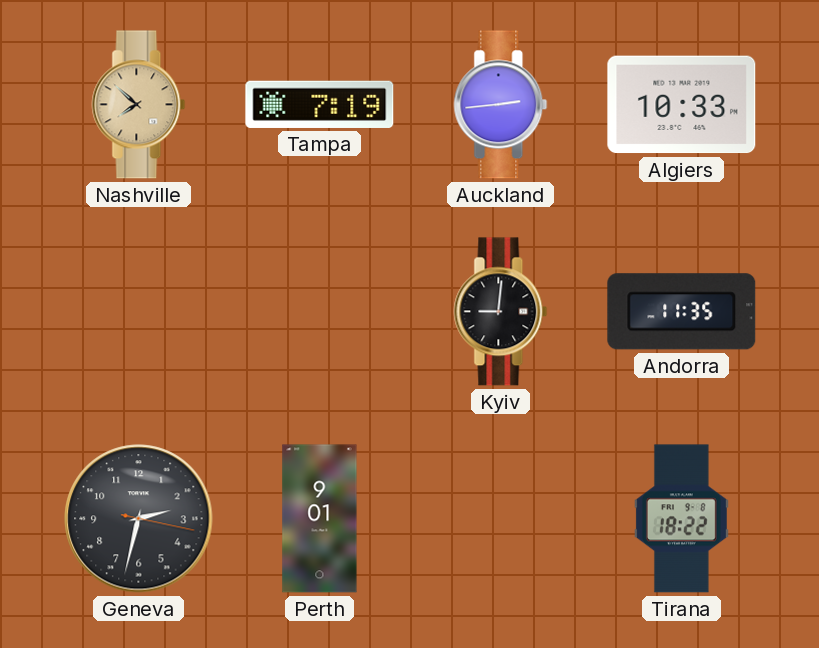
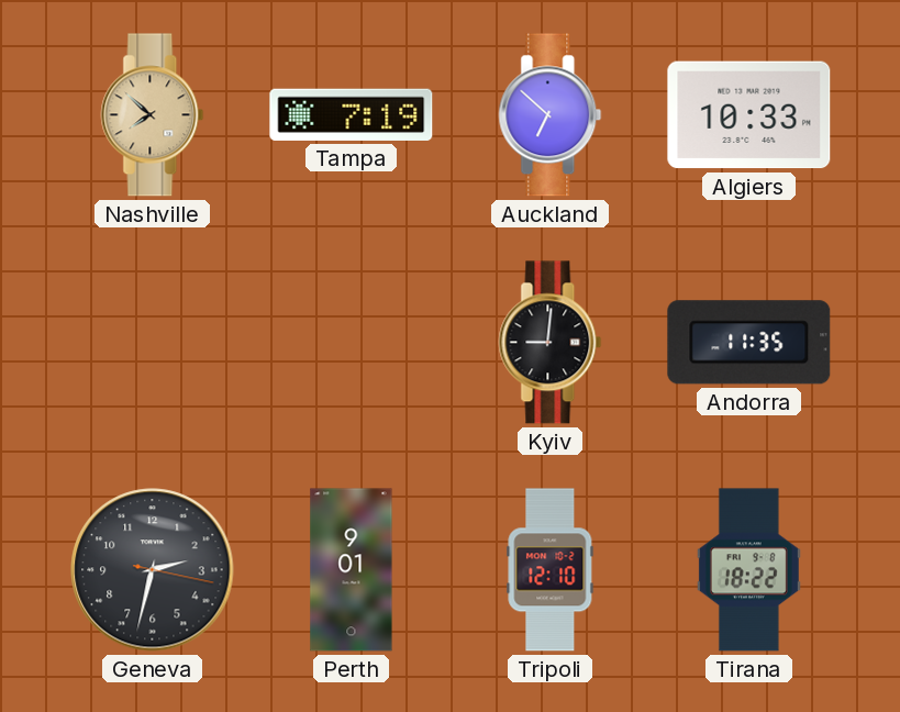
Auckland: 2:44 -> 6:52 (551, 115)
Tripoli: none -> 12:10 (551, 570)
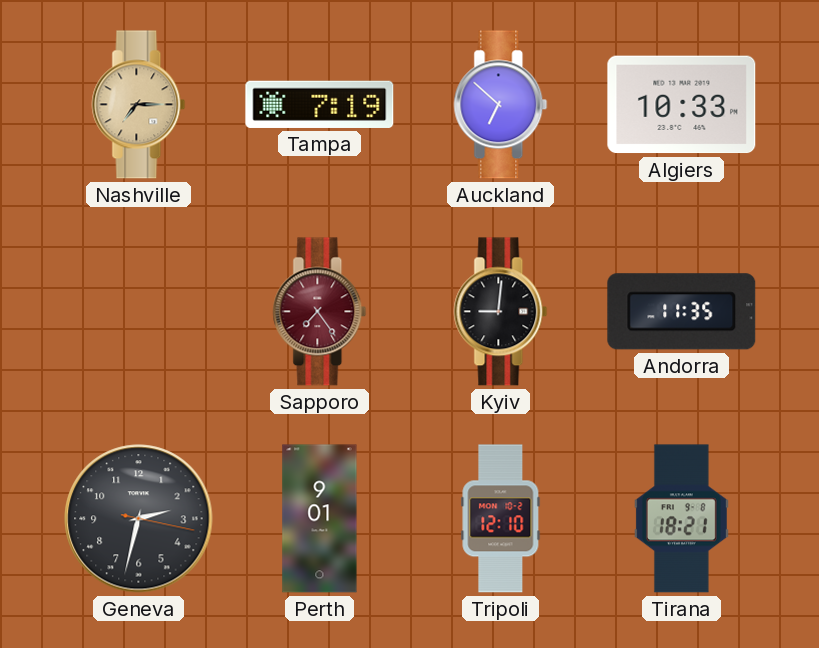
Nashville: 7:52 -> 7:15 (139, 105)
Sapporo: none -> 7:24 (320, 312)
Tirana: 18:22 -> 18:21 (681, 519)
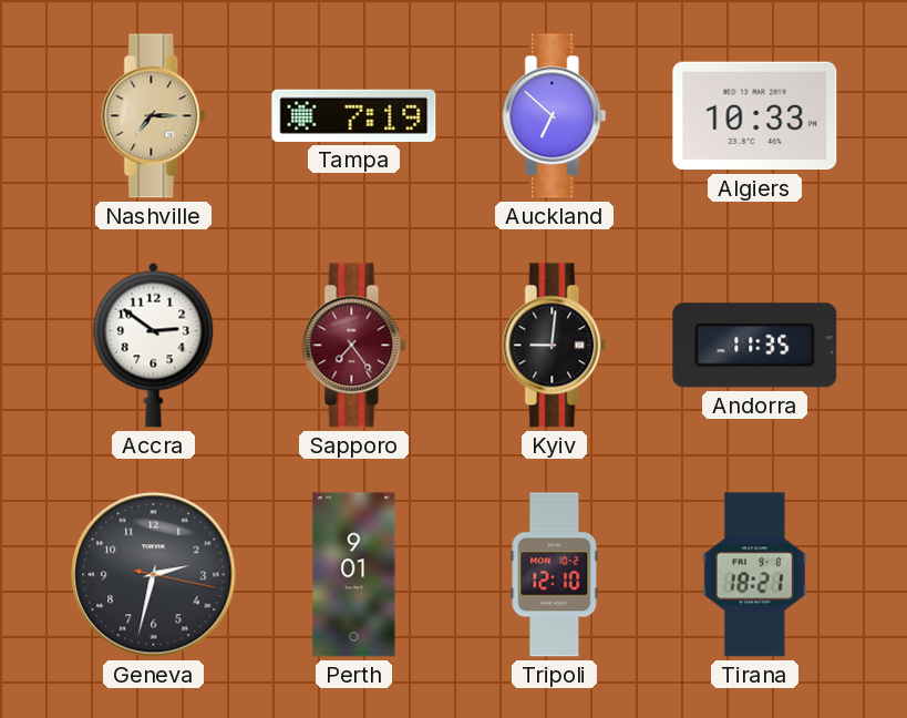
Accra: none -> 2:51 (154, 345)
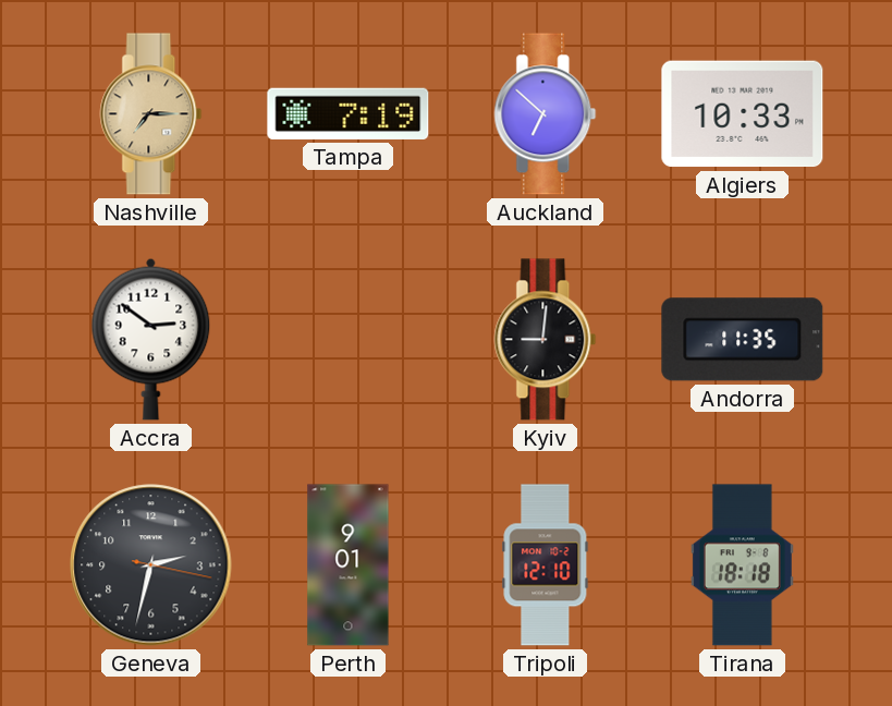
Sapporo: 7:24 -> none (354, 346)
Tirana: 18:21 -> 18:18 (742, 565)
